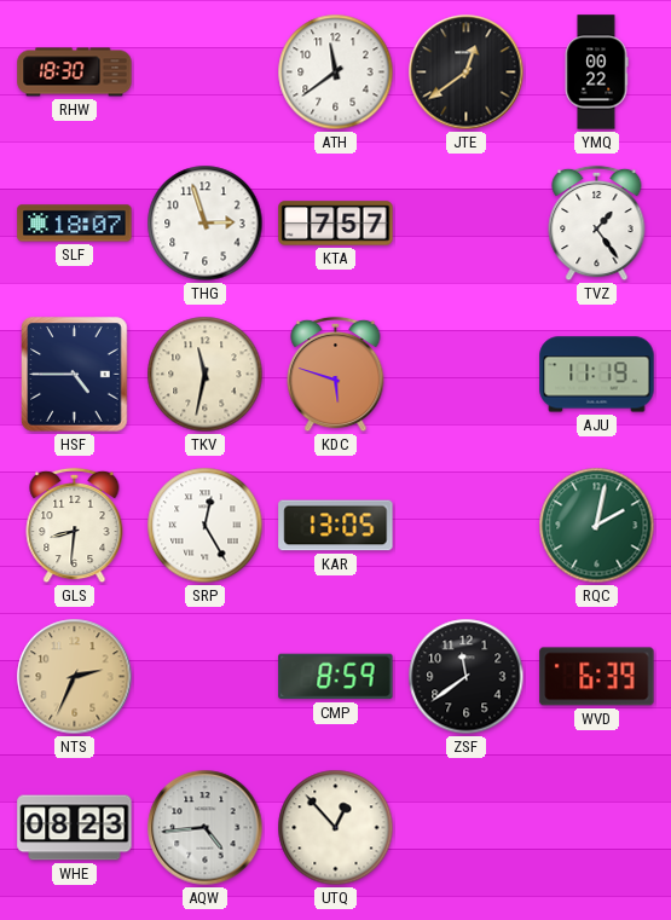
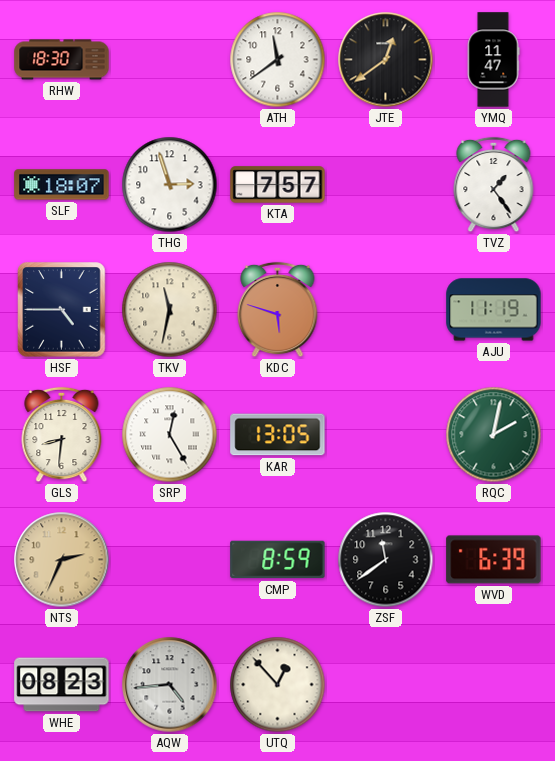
YMQ: 00:22 -> 11:47 (493, 60)
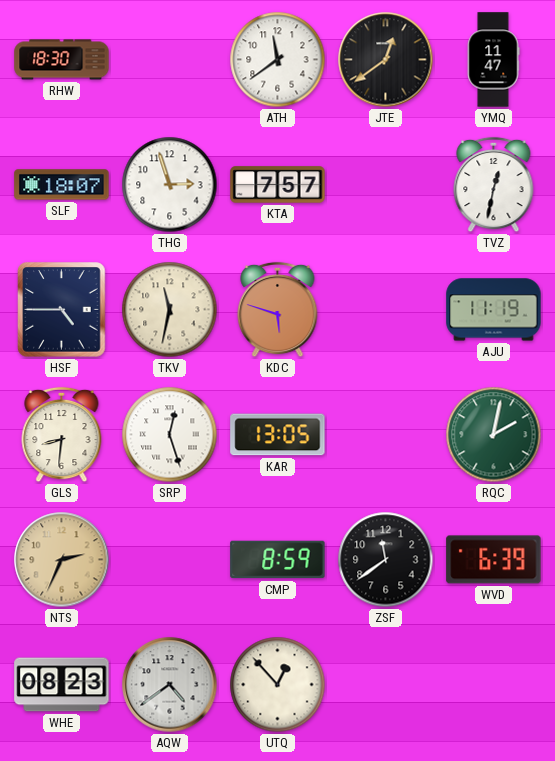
TVZ: 1:24 -> 12:32 (494, 185)
SRP: 12:25 -> 12:27 (170, 435)
AQW: 4:44 -> 4:39 (170, 685)
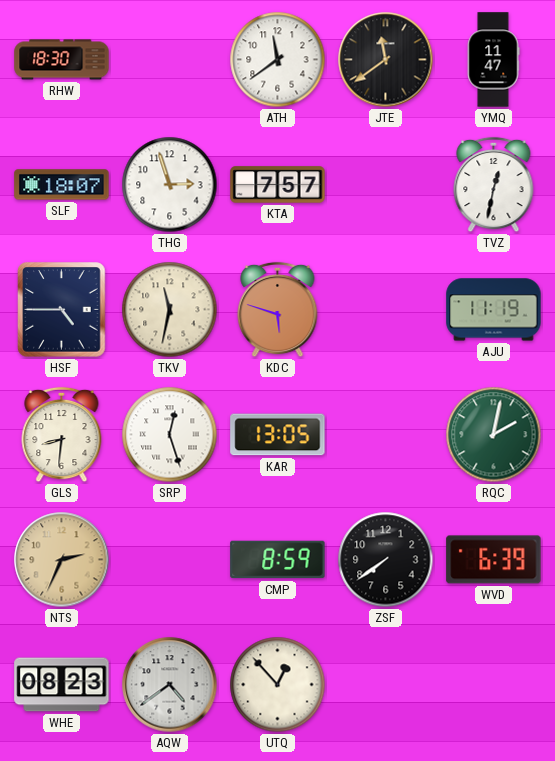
JTE: 12:39 -> 11:39 (386, 60)
ZSF: 11:39 -> 7:39 (386, 560)
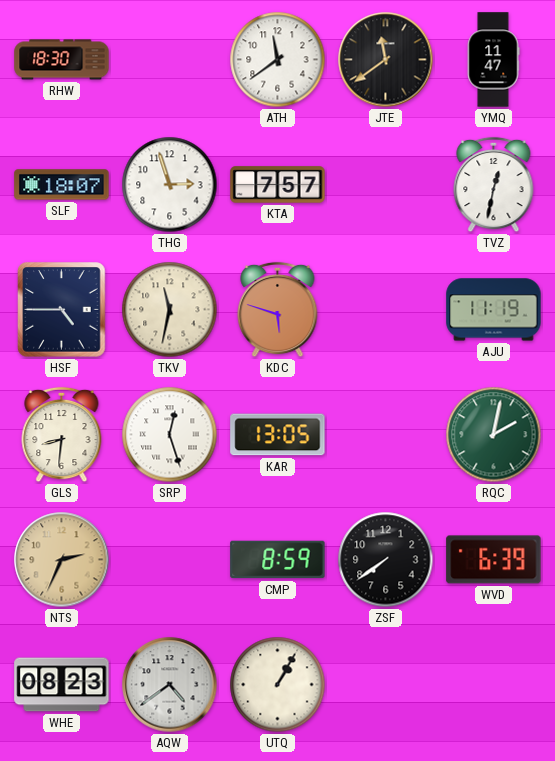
UTQ: 12:53 -> 1:05 (278, 685)
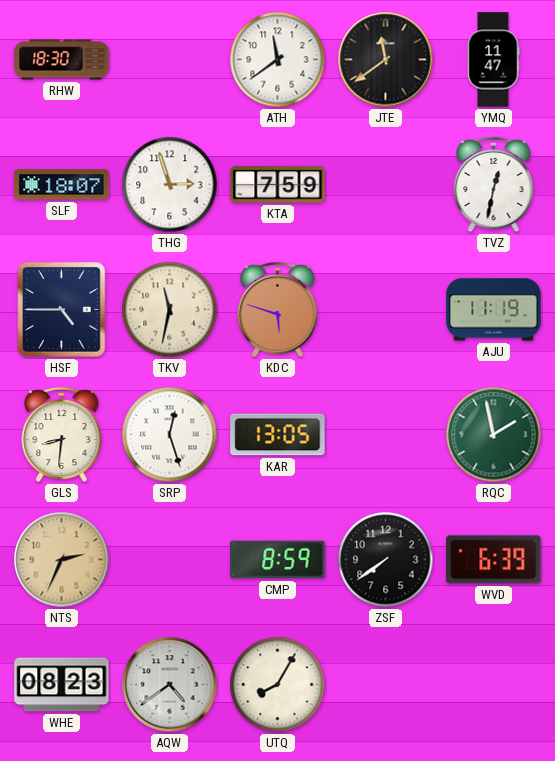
KTA: 7:57 -> 7:59 (278, 185)
RQC: 2:02 -> 1:58 (494, 435)
UTQ: 1:05 -> 8:05 (278, 685)
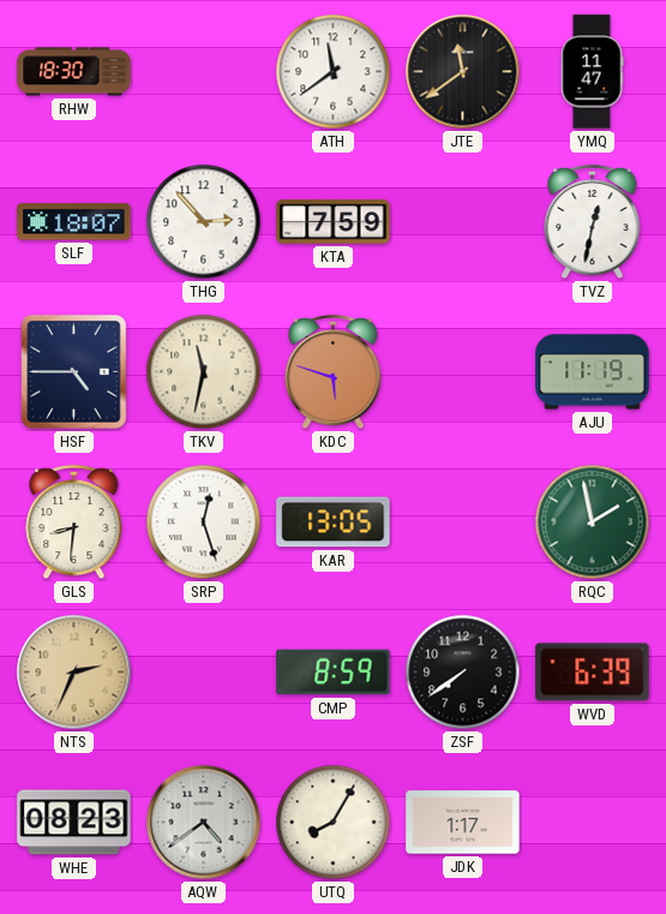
THG: 2:57 -> 2:53 (204, 222)
JDK: none -> 1:17 (463, 823)
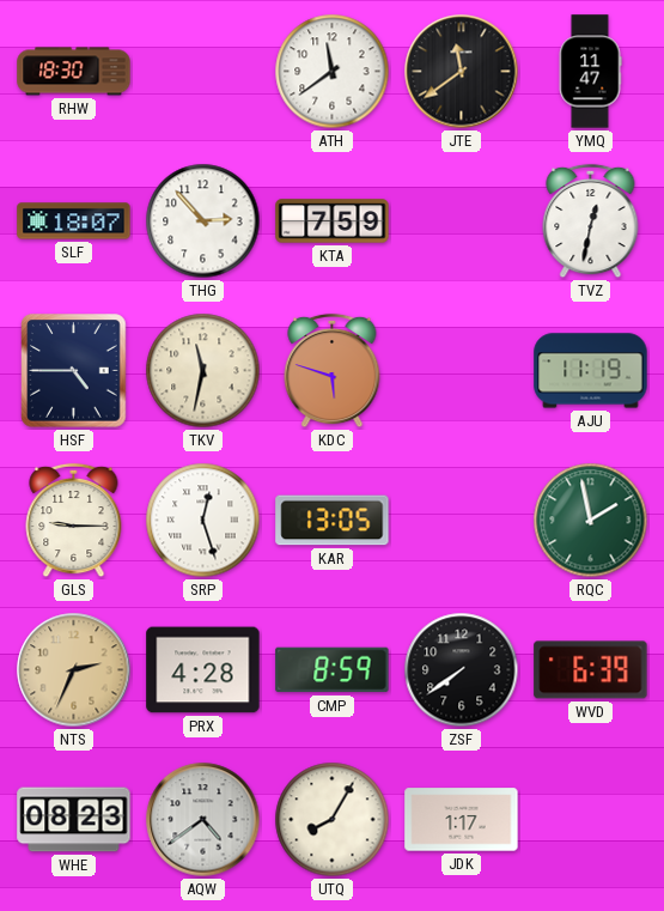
GLS: 8:31 -> 9:15 (74, 521)
PRX: none -> 4:28 (203, 670)
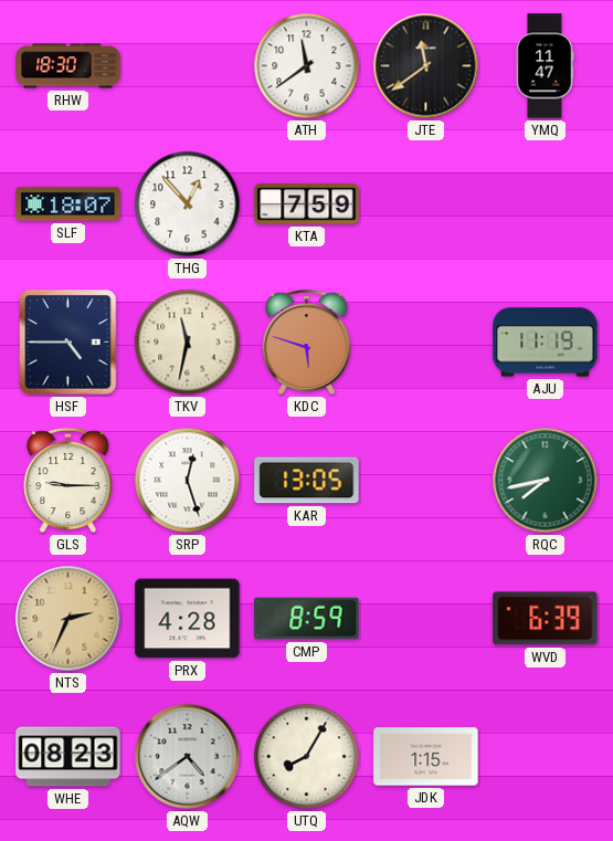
THG: 2:53 -> 12:53 (188, 204)
TVZ: 12:32 -> none (591, 221)
RQC: 1:58 -> 7:43 (546, 481)
ZSF: 7:39 -> none (462, 670)
JDK: 1:17 -> 1:15 (426, 757)
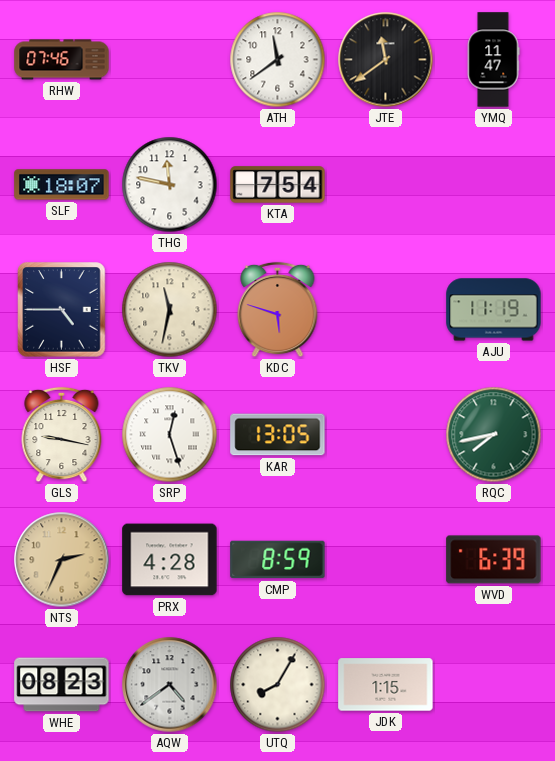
RHW: 18:30 -> 07:46 (62, 60)
THG: 12:53 -> 11:47 (170, 185)
KTA: 7:59 -> 7:54 (278, 185)
GLS: 9:15 -> 9:17 (62, 435)
